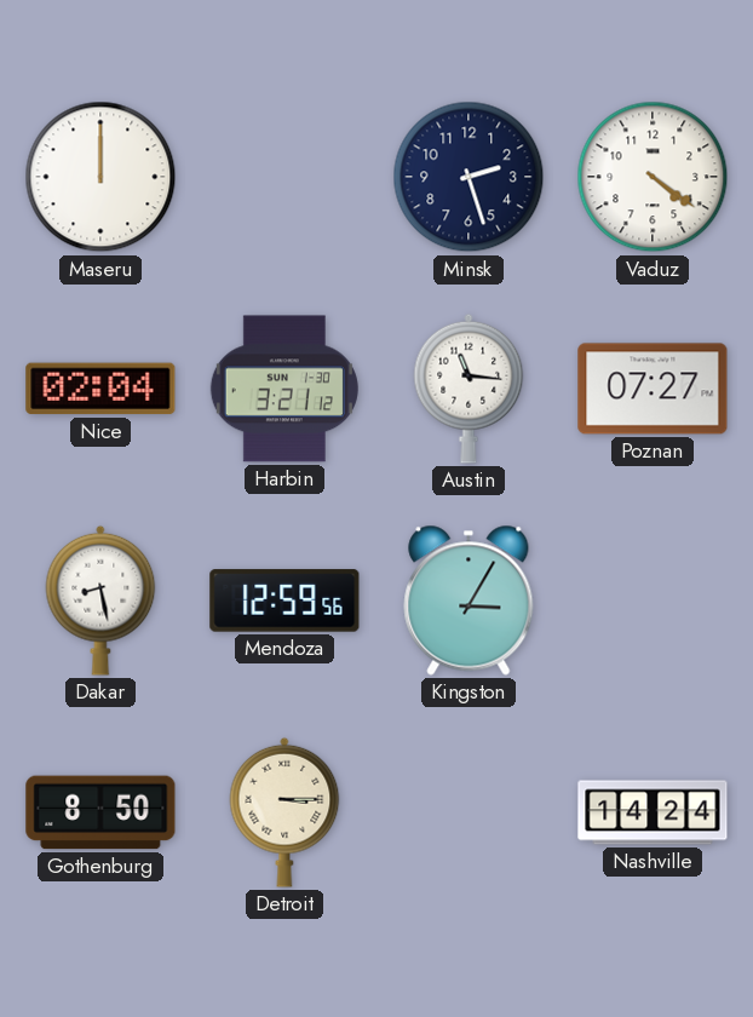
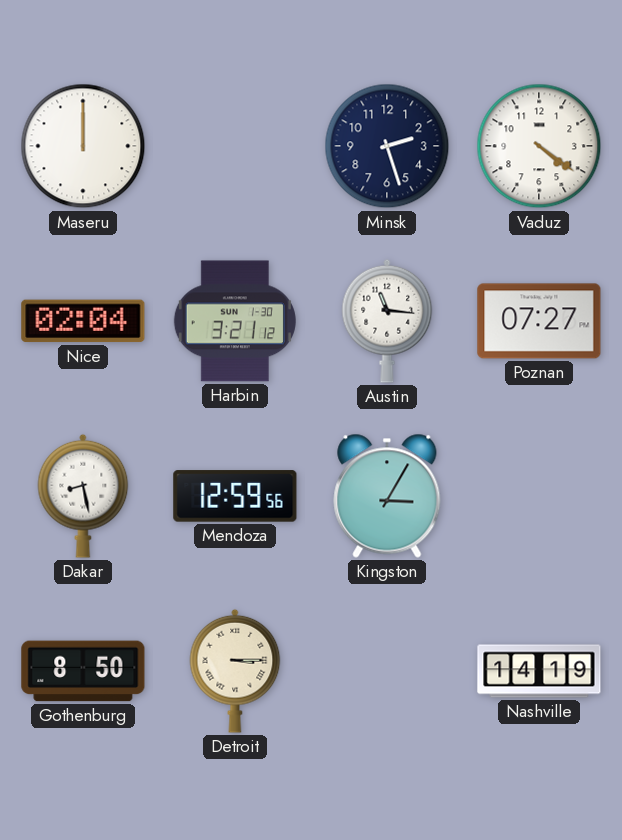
Nashville: 14:24 -> 14:19 (539, 671)
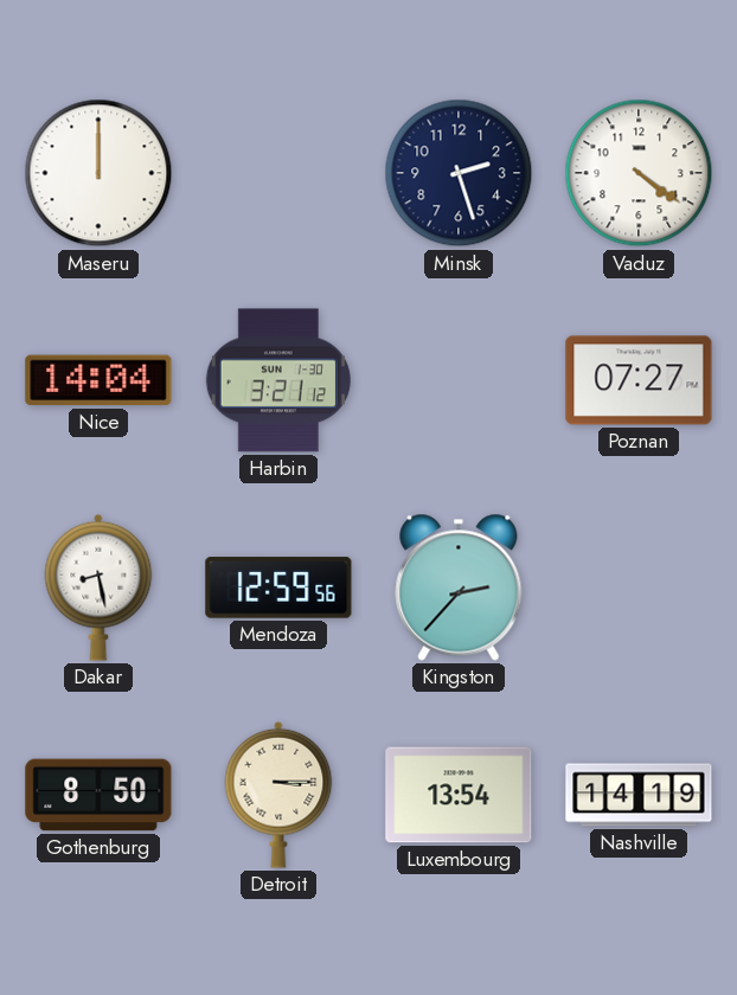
Nice: 02:04 -> 14:04 (98, 380)
Austin: 11:16 -> none (387, 321)
Kingston: 3:05 -> 2:37 (459, 588)
Luxembourg: none -> 13:54 (459, 795)
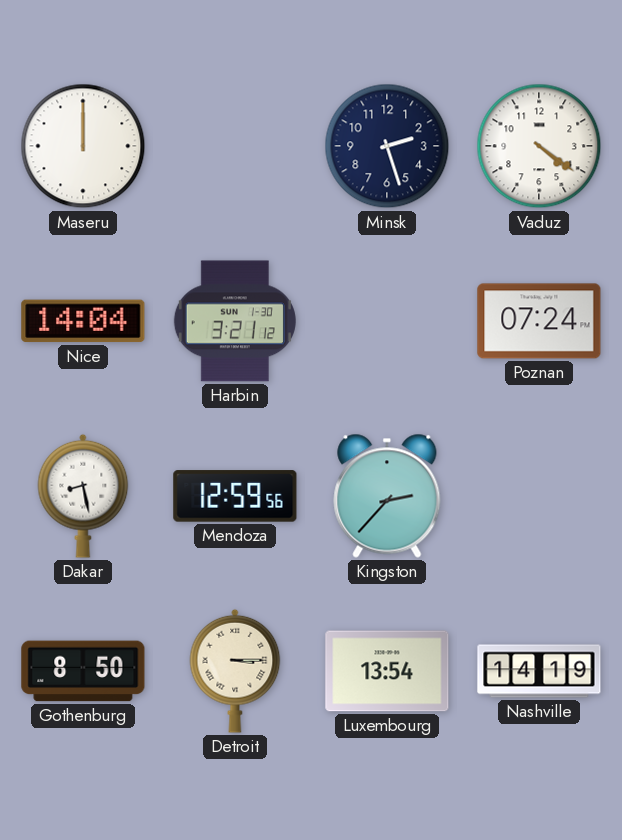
Poznan: 07:27 -> 07:24 (539, 321)
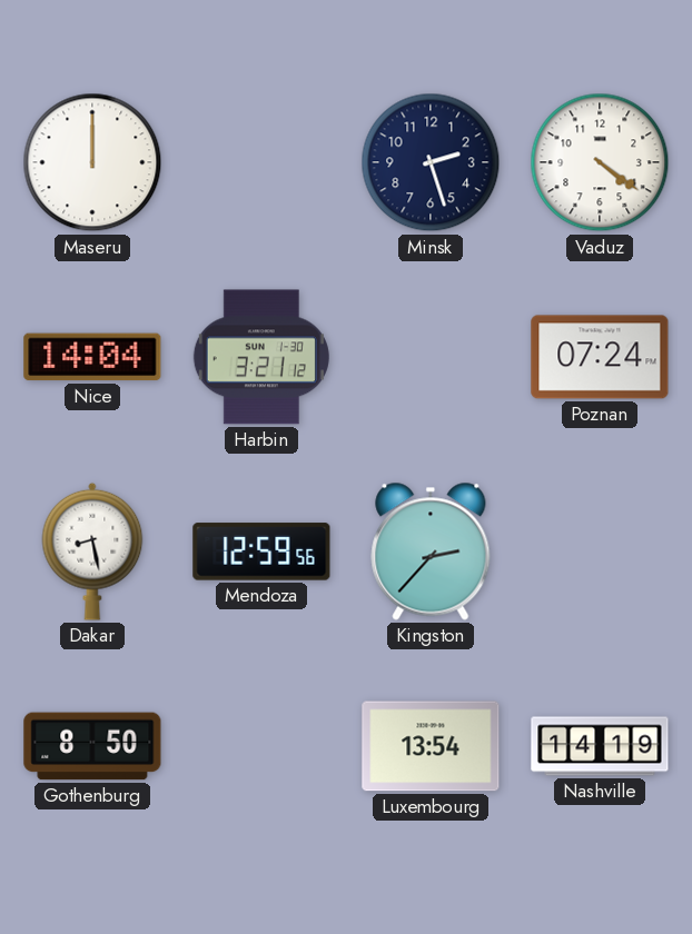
Detroit: 3:15 -> none (235, 671)
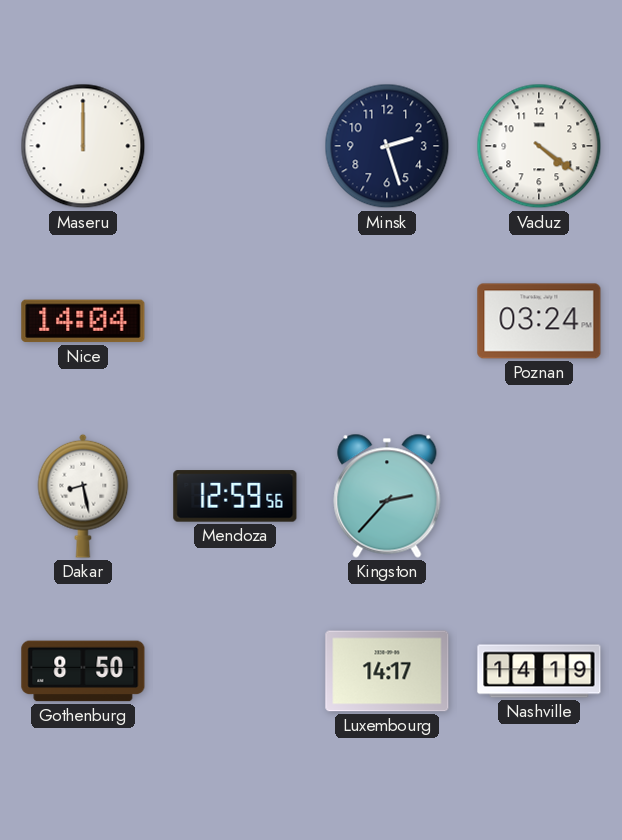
Harbin: 3:21 -> none (261, 357)
Poznan: 07:24 -> 03:24 (539, 321)
Luxembourg: 13:54 -> 14:17 (387, 671)
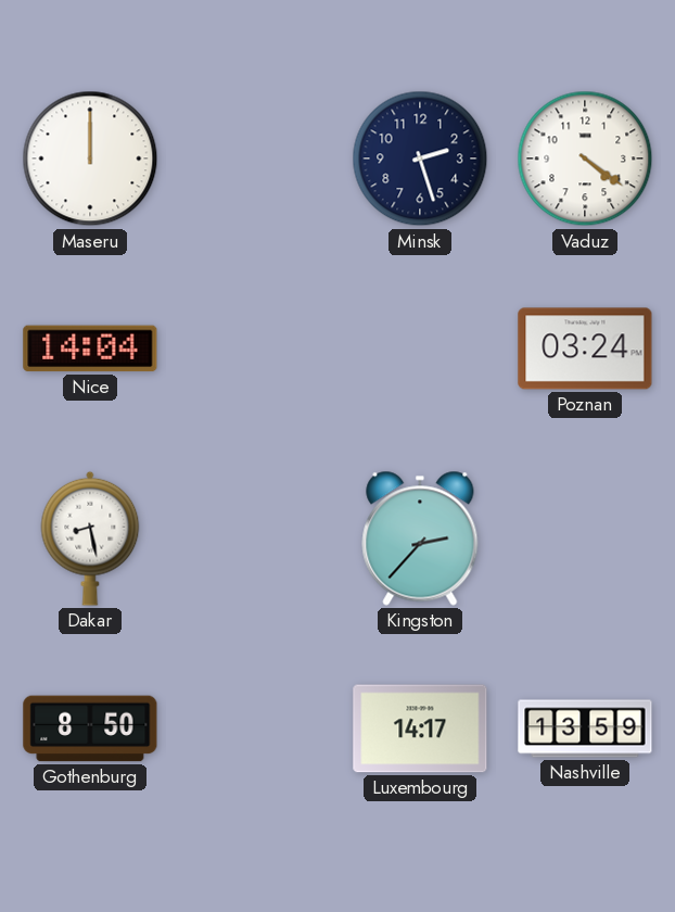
Mendoza: 12:59 -> none (235, 496)
Nashville: 14:19 -> 13:59 (585, 729)
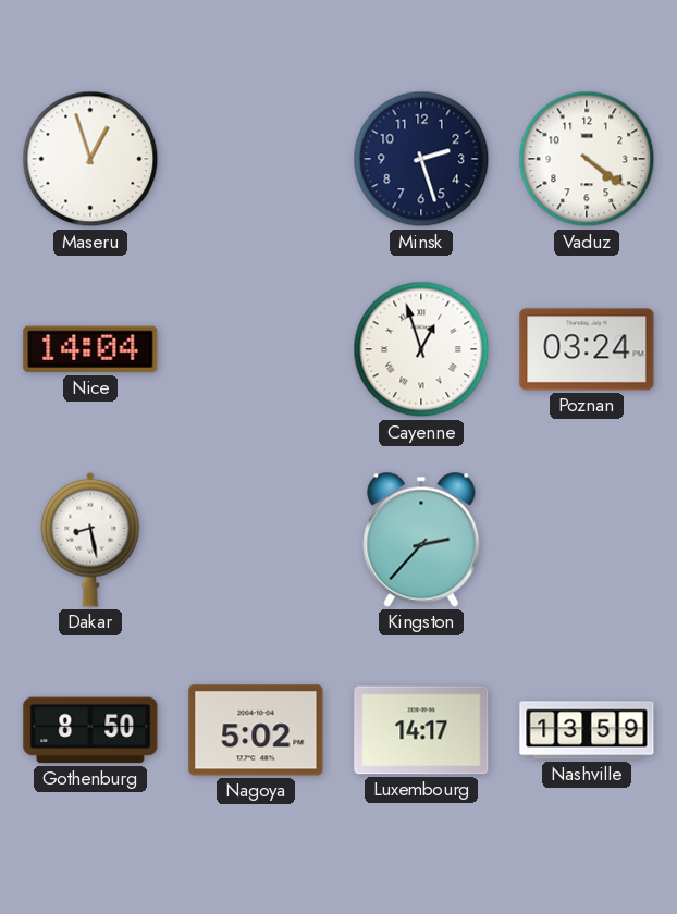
Maseru: 12:00 -> 12:57 (90, 159)
Cayenne: none -> 12:57 (421, 349)
Nagoya: none -> 5:02 (256, 730)
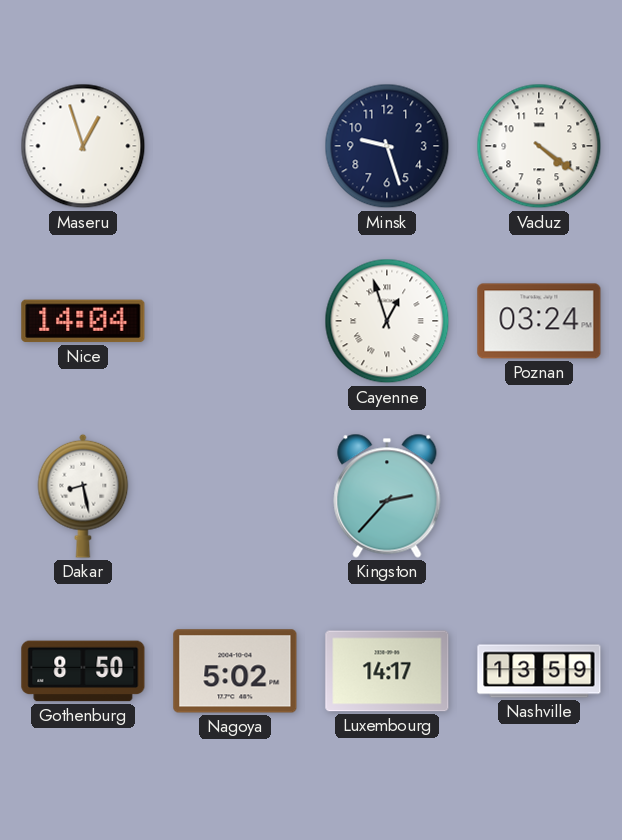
Minsk: 2:27 -> 9:27 (387, 146)
